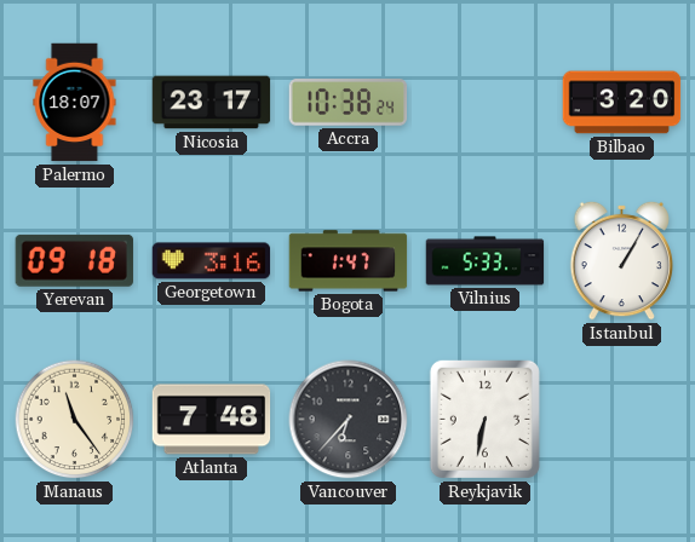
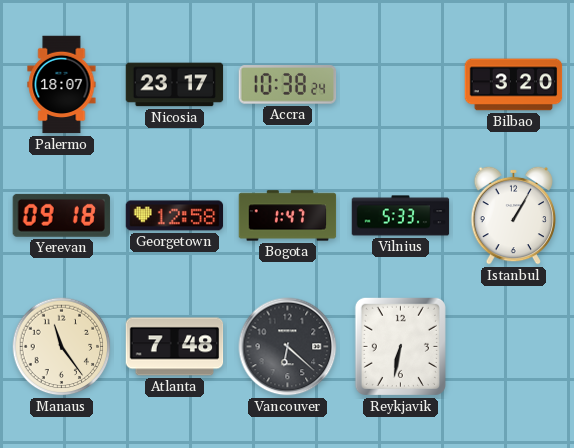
Georgetown: 3:16 -> 12:58 (175, 216)
Vancouver: 6:37 -> 6:22 (288, 347)
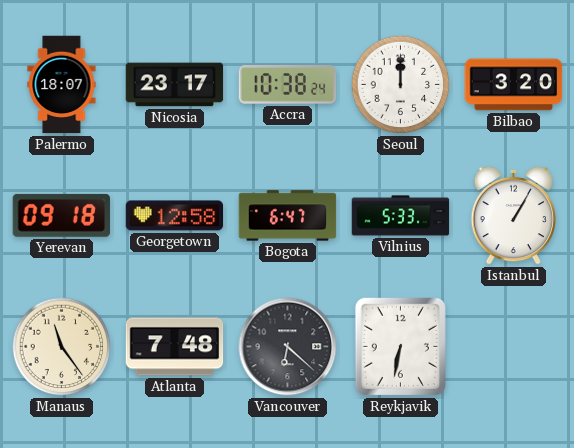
Seoul: none -> 12:00 (401, 85)
Bogota: 1:47 -> 6:47 (288, 216)
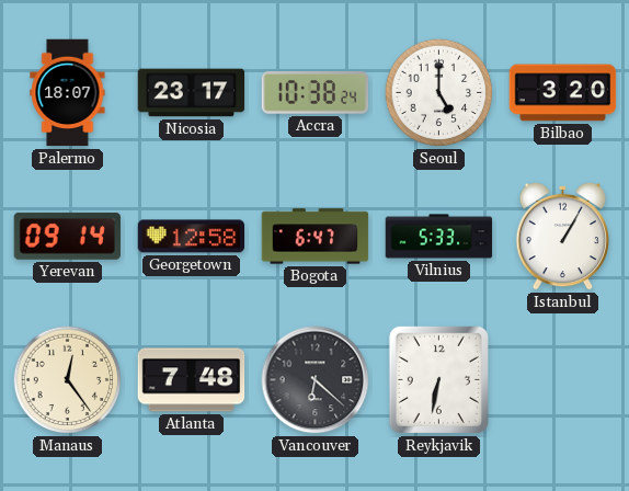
Seoul: 12:00 -> 5:00 (439, 93)
Yerevan: 09:18 -> 09:14 (67, 236)
Manaus: 11:24 -> 12:24 (68, 380)
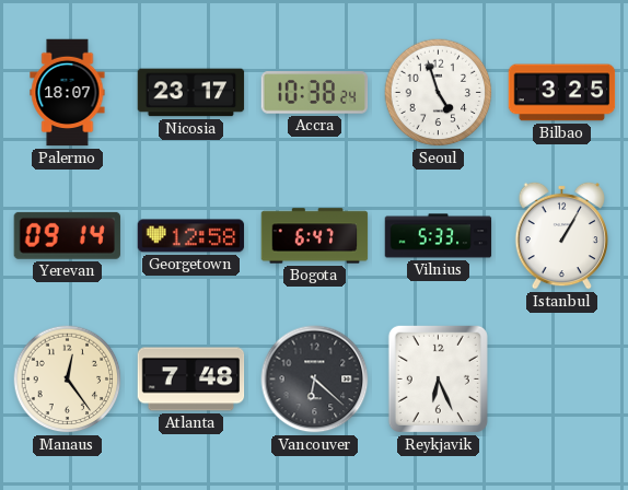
Seoul: 5:00 -> 4:57 (439, 93)
Bilbao: 3:20 -> 3:25 (562, 93)
Reykjavik: 6:32 -> 6:26 (438, 378)
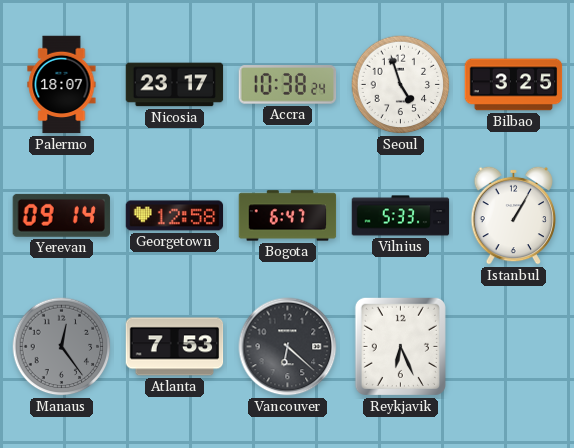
Manaus dial: cream -> grey (62, 347)
Atlanta: 7:48 -> 7:53 (175, 347)
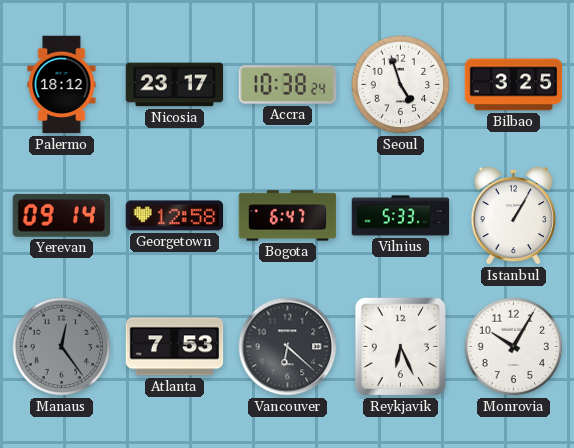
Palermo: 18:07 -> 18:12 (62, 85)
Monrovia: none -> 10:05 (514, 347)
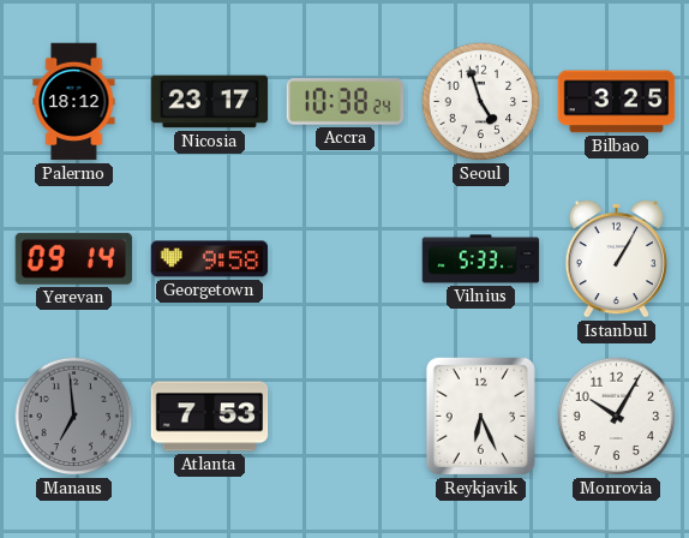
Georgetown: 12:58 -> 9:58 (210, 259)
Bogota: 6:47 -> none (288, 216)
Manaus: 12:24 -> 6:59 (74, 417)
Vancouver: 6:22 -> none (288, 347)
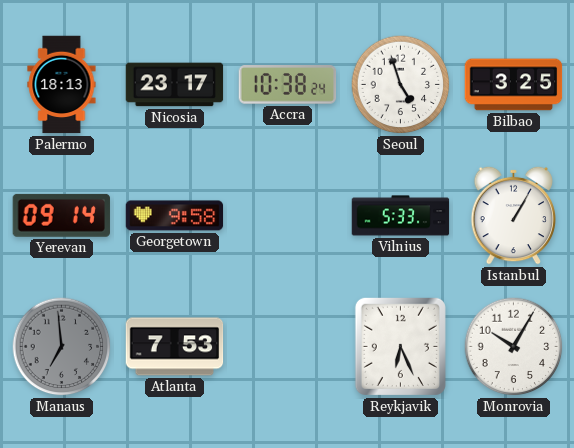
Palermo: 18:12 -> 18:13 (62, 85)
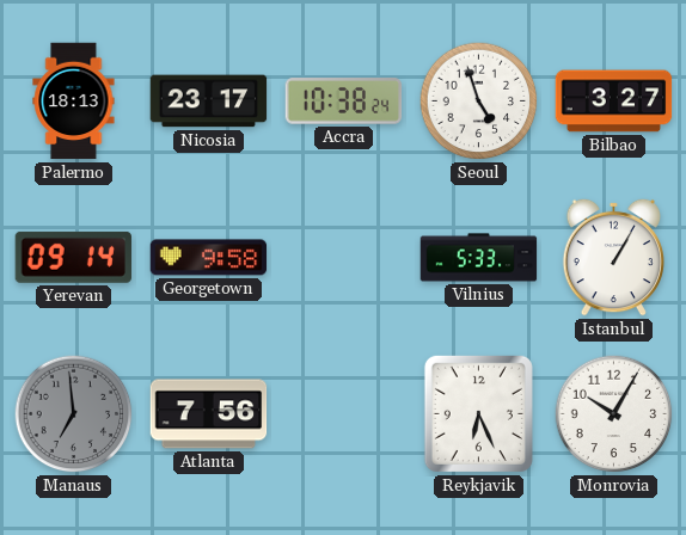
Bilbao: 3:25 -> 3:27 (614, 102)
Atlanta: 7:53 -> 7:56 (209, 414)
